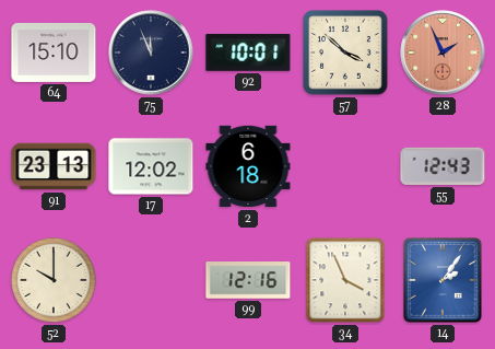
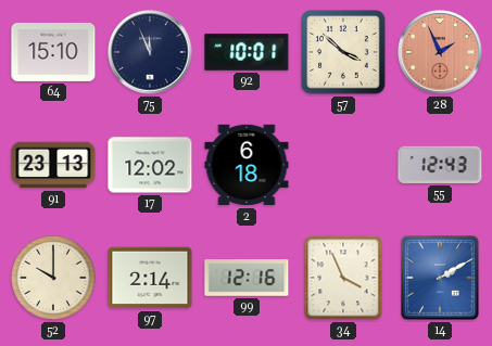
97: none -> 2:14 (150, 278)
14: 2:06 -> 2:10 (440, 278)
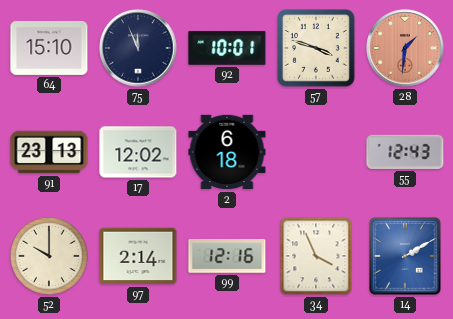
57: 3:52 -> 3:48 (317, 49)
28: 1:56 -> 1:31 (405, 48)
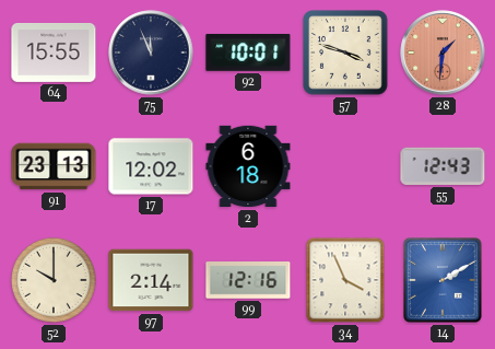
64: 15:10 -> 15:55 (54, 53)
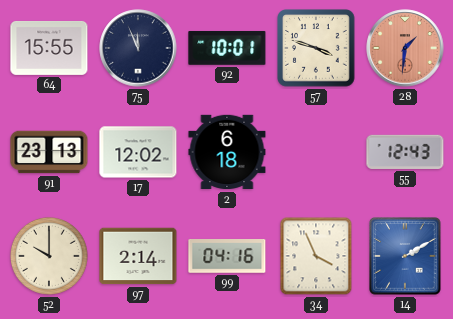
99: 12:16 -> 04:16 (227, 257)
